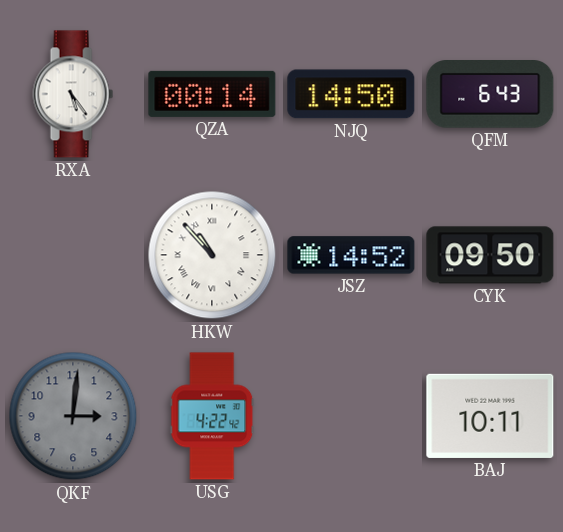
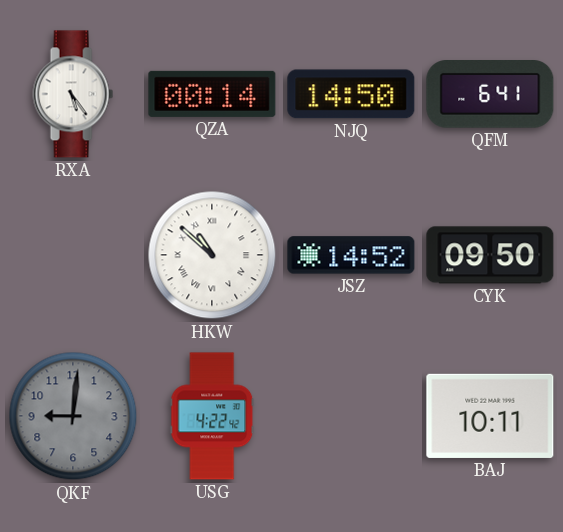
QFM: 6:43 -> 6:41 (490, 95)
HKW: 10:53 -> 10:52 (212, 255)
QKF: 3:01 -> 9:01 (73, 416)
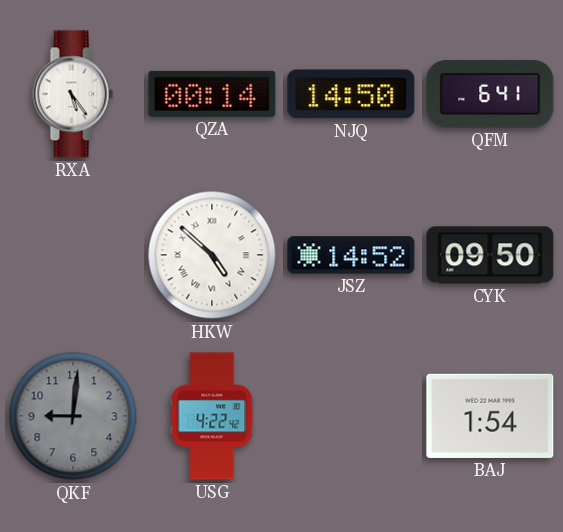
HKW: 10:52 -> 4:52 (212, 255)
BAJ: 10:11 -> 1:54 (490, 416)
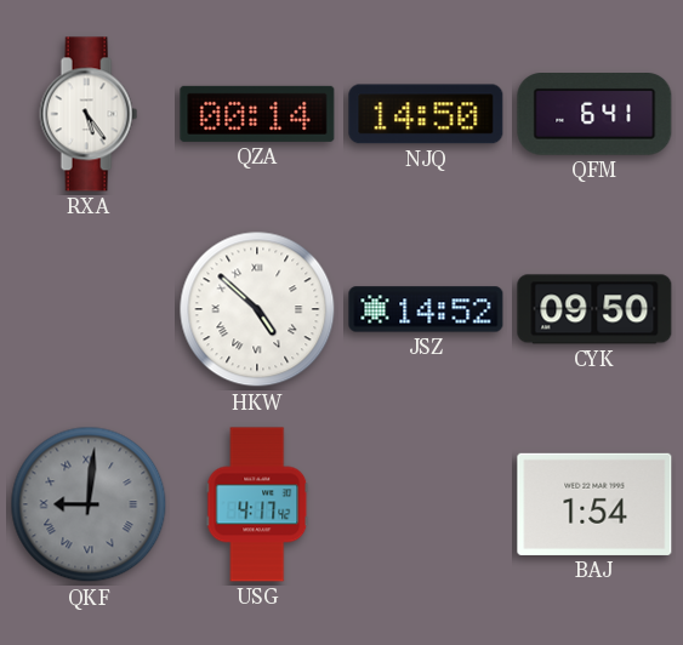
QKF numerals: Arabic -> Roman (89, 504)
USG: 4:22 -> 4:17 (257, 504)
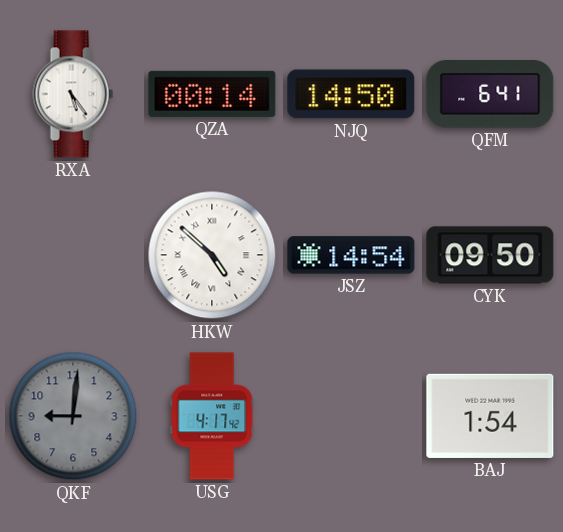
JSZ: 14:52 -> 14:54 (351, 255)
QKF numerals: Roman -> Arabic (73, 416)
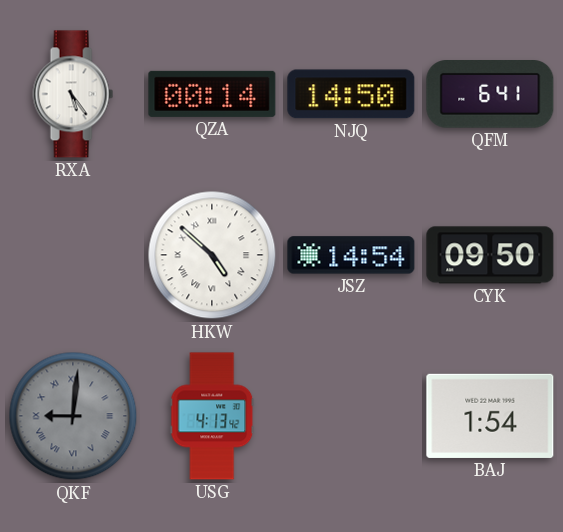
QKF numerals: Arabic -> Roman (73, 416)
USG: 4:17 -> 4:13 (212, 416)
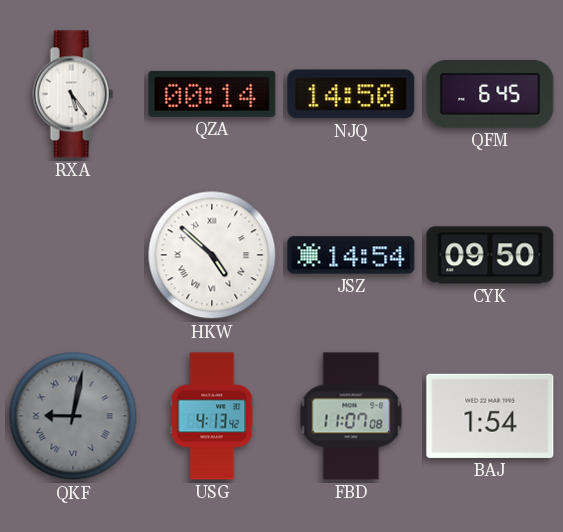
QFM: 6:41 -> 6:45 (490, 95)
QKF: 9:01 -> 9:02 (73, 416)
FBD: none -> 11:07 (351, 416)
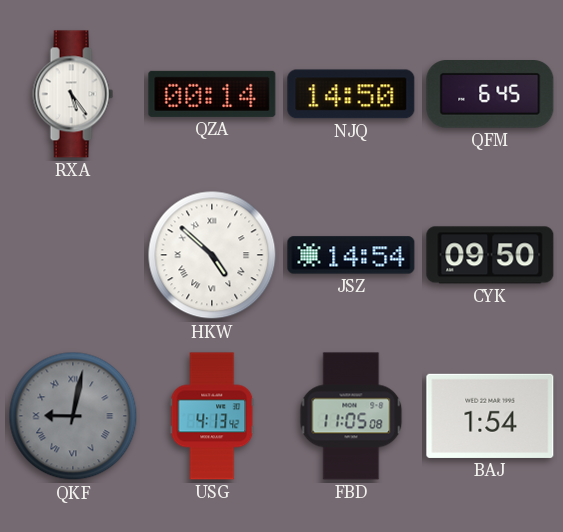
FBD: 11:07 -> 11:05 (351, 416)
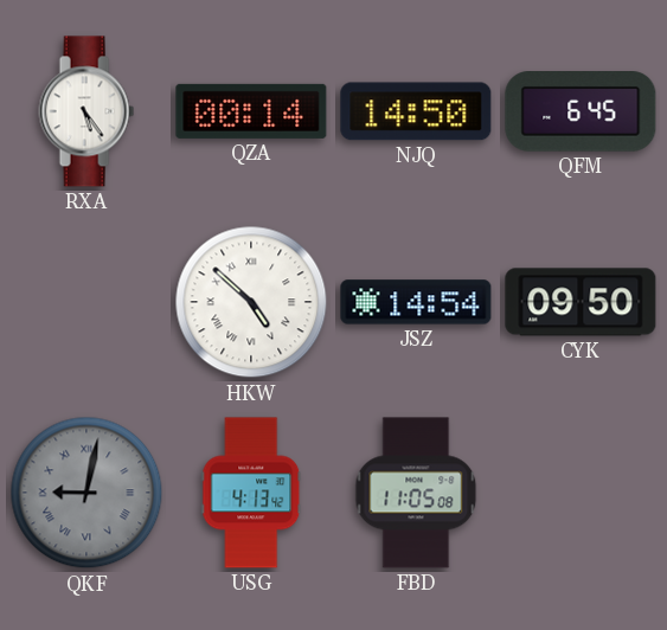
BAJ: 1:54 -> none (490, 416)
